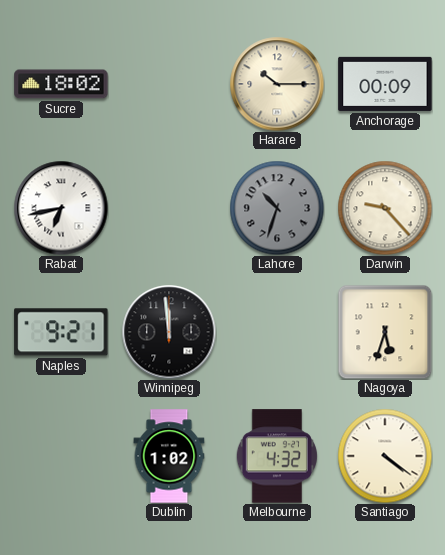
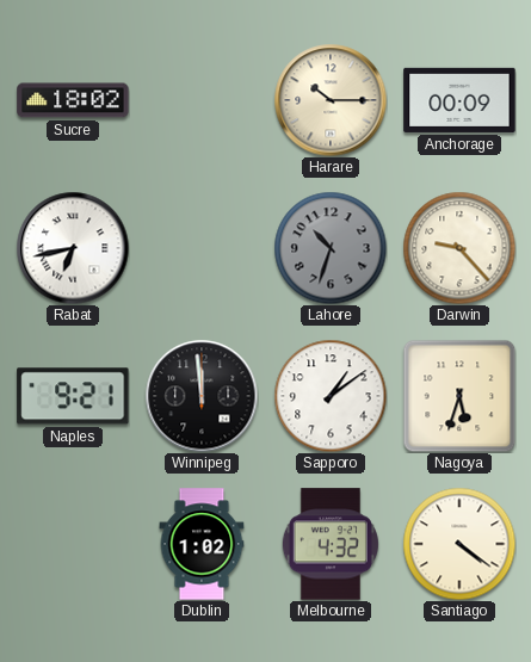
Sapporo: none -> 1:09 (331, 396)
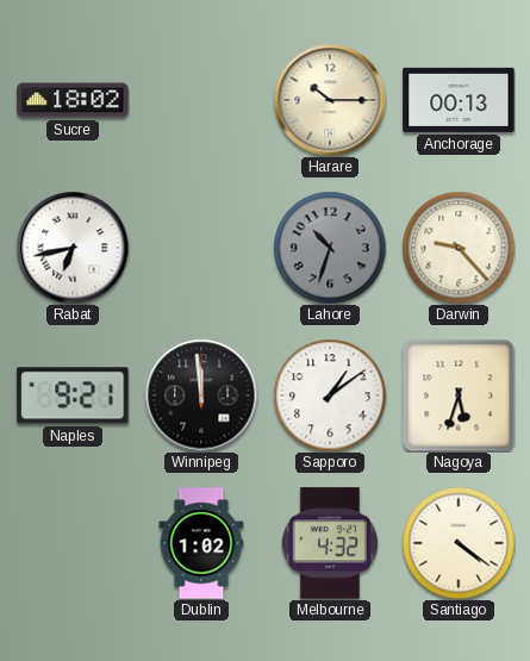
Anchorage: 00:09 -> 00:13 (459, 100)
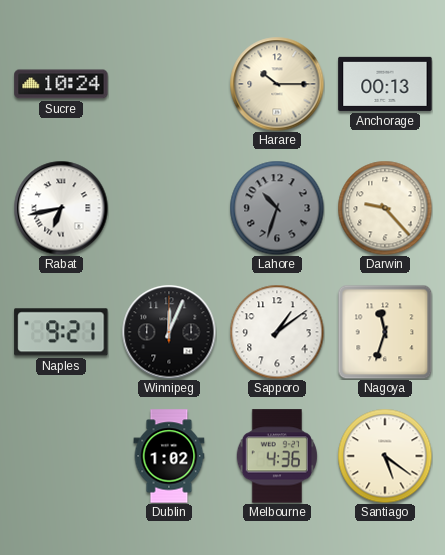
Sucre: 18:02 -> 10:24 (61, 84)
Winnipeg: 11:59 -> 12:04 (169, 332)
Nagoya: 5:33 -> 11:33 (385, 332)
Melbourne: 4:32 -> 4:36 (277, 456)
Santiago: 4:21 -> 5:21 (385, 456)
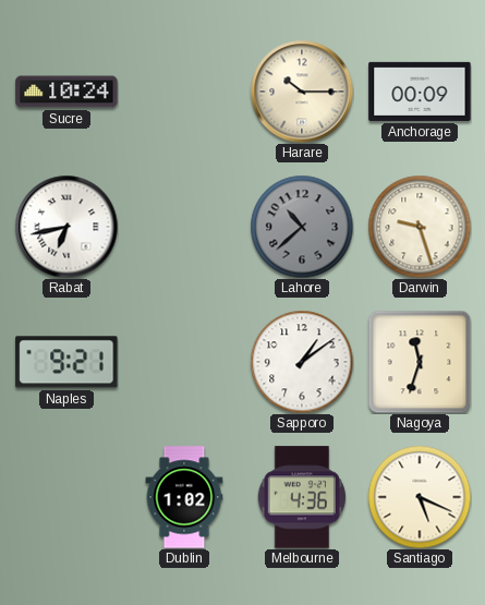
Anchorage: 00:13 -> 00:09 (420, 92)
Lahore: 10:33 -> 10:38 (302, 227)
Darwin: 9:23 -> 9:27 (420, 227)
Winnipeg: 12:04 -> none (169, 332)
Santiago: 5:21 -> 5:19 (420, 497)
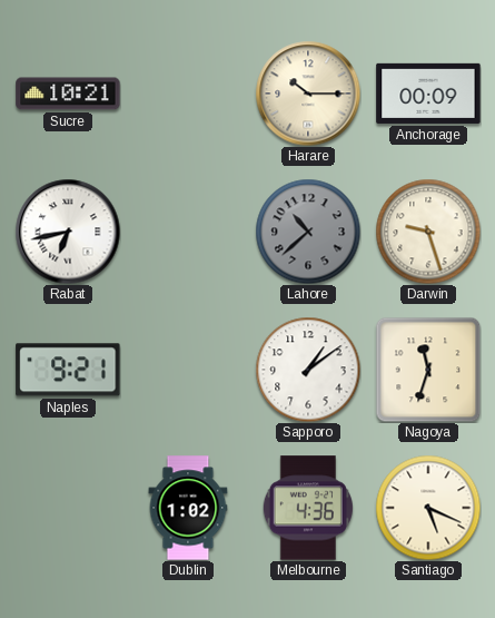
Sucre: 10:24 -> 10:21 (68, 94)
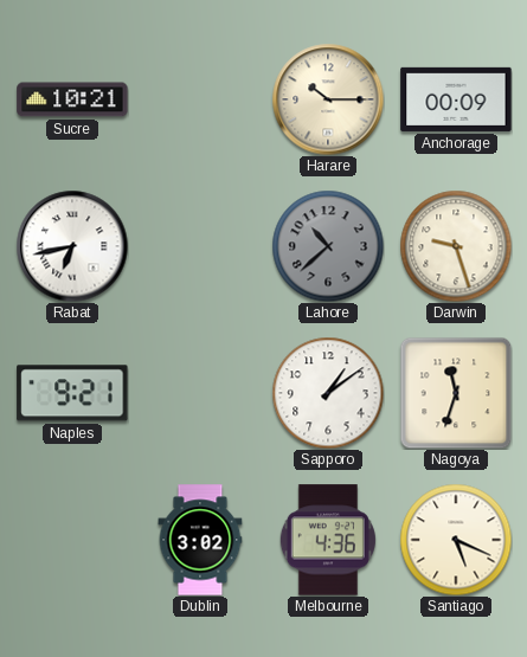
Dublin: 1:02 -> 3:02 (200, 540)
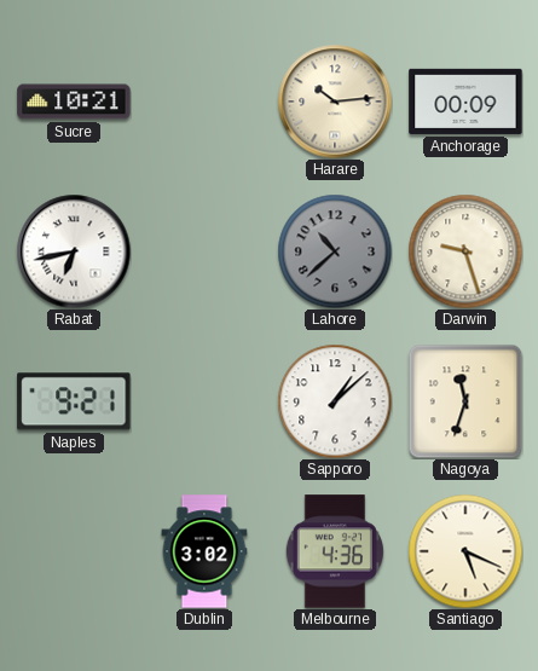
Harare: 10:15 -> 10:14 (335, 102)
Sapporo: 1:09 -> 1:08 (335, 401)
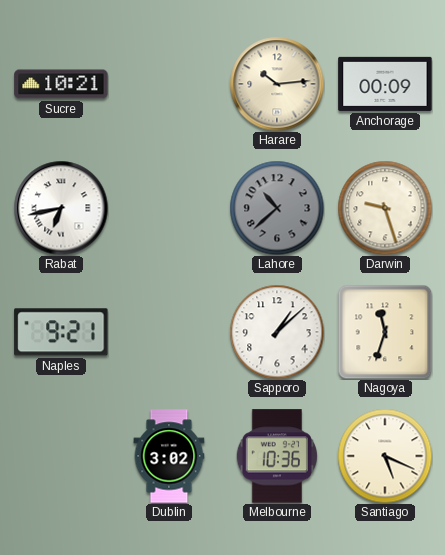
Melbourne: 4:36 -> 10:36 (277, 456)
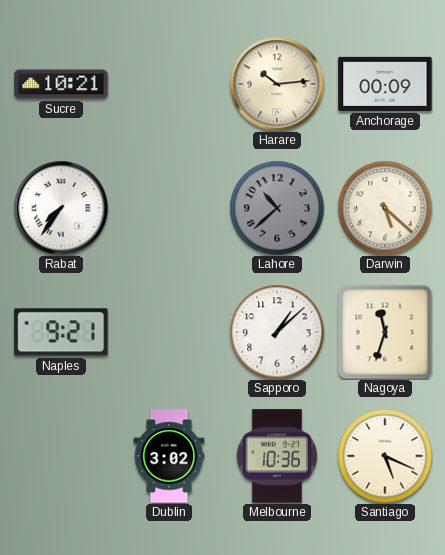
Rabat: 6:43 -> 7:36 (61, 208)
Darwin: 9:27 -> 5:22 (385, 208)
